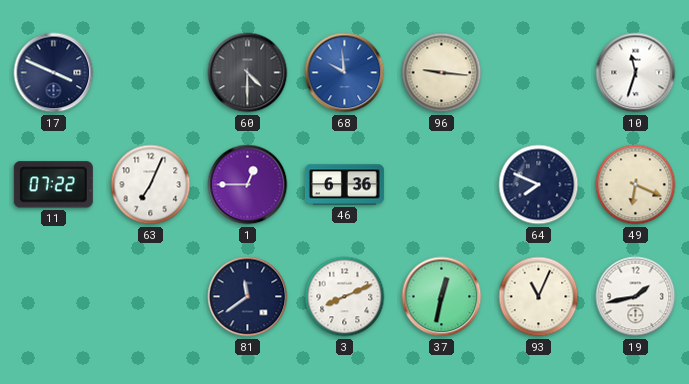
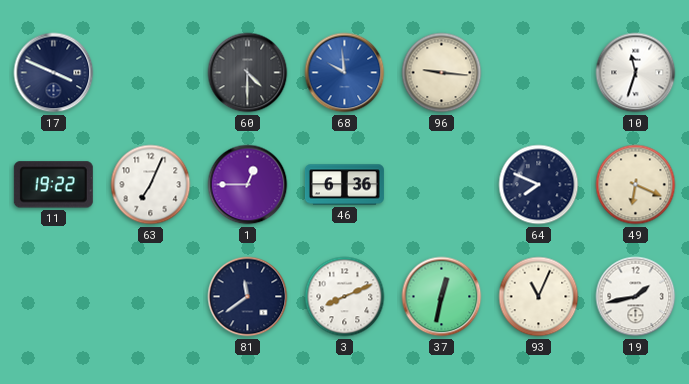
11: 07:22 -> 19:22 (53, 185)
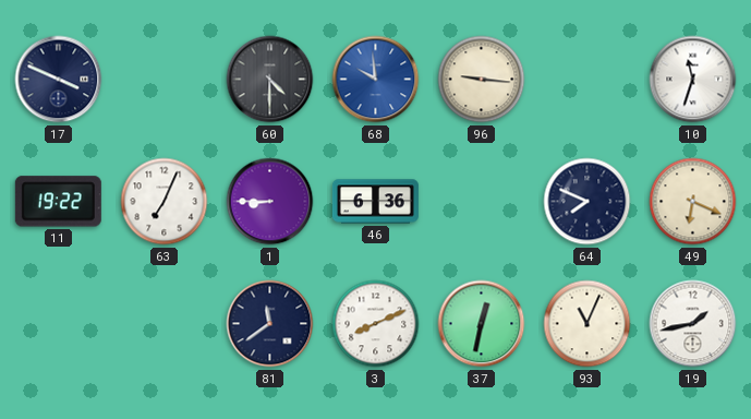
1: 12:45 -> 8:45 (270, 202)
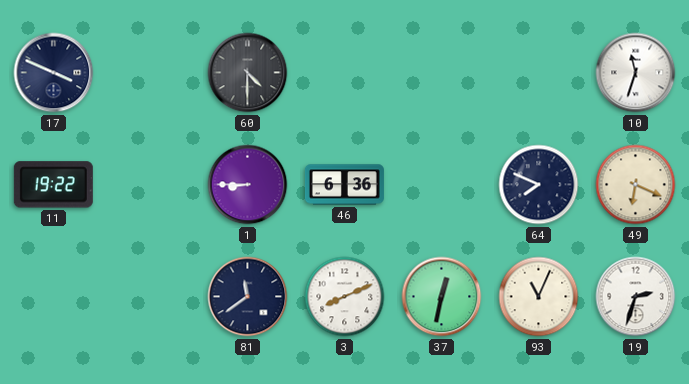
68: 9:59 -> none (376, 80)
96: 9:16 -> none (482, 80)
63: 7:04 -> none (165, 202)
19: 1:43 -> 2:33 (636, 297)
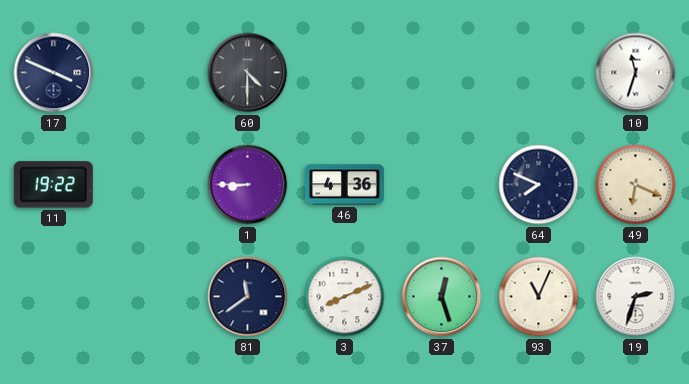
46: 6:36 -> 4:36 (344, 185)
37: 12:32 -> 12:27 (442, 297)
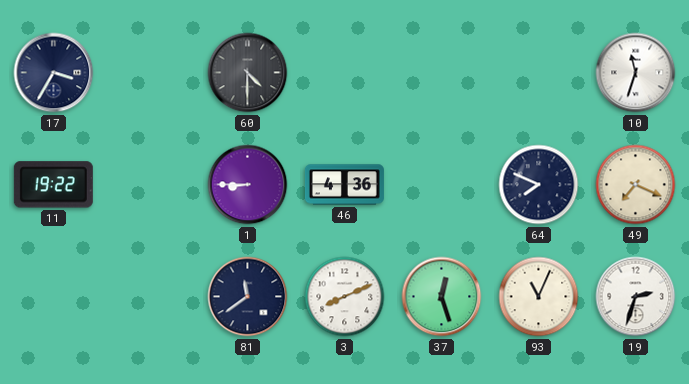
17: 3:49 -> 3:35 (54, 73)
49: 6:19 -> 7:19 (636, 185)
